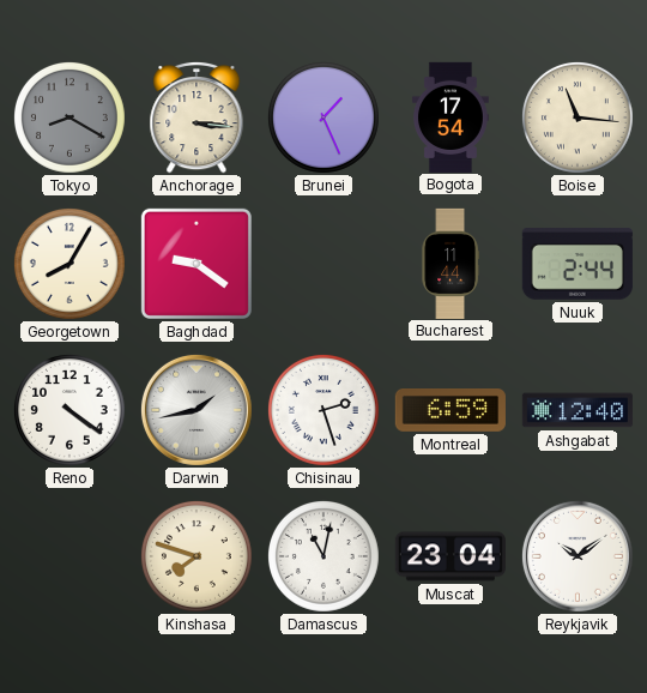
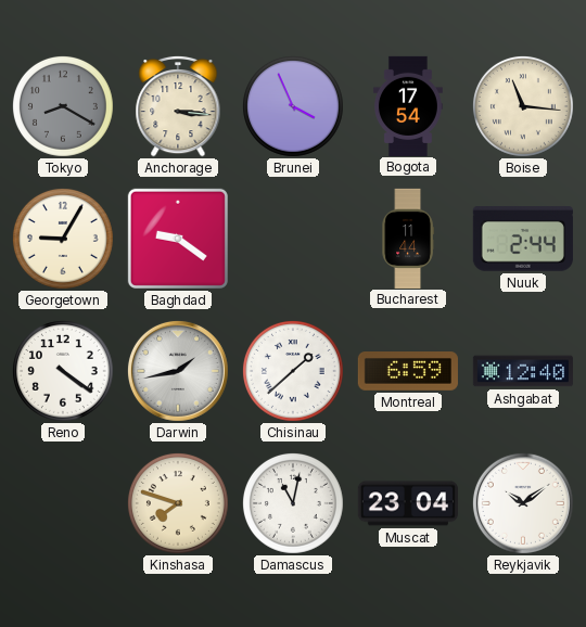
Brunei: 1:26 -> 3:56 (293, 106)
Georgetown: 8:05 -> 9:05 (63, 239)
Chisinau: 2:27 -> 1:38 (293, 371)
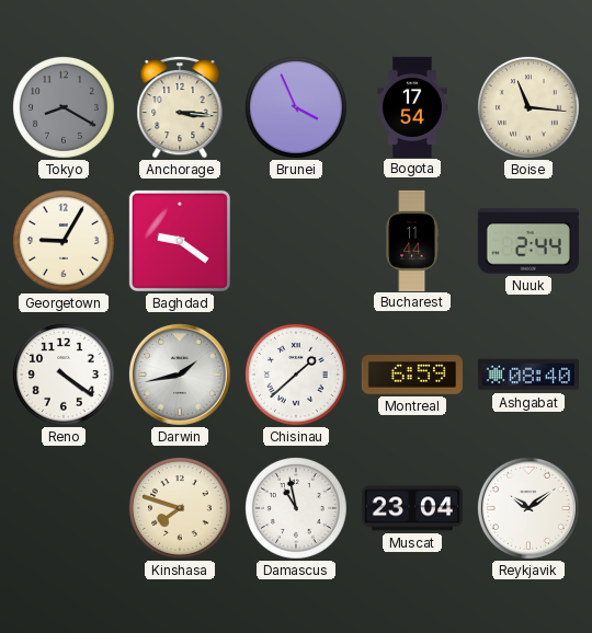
Ashgabat: 12:40 -> 08:40 (528, 375)
Damascus: 11:02 -> 10:58 (296, 508)
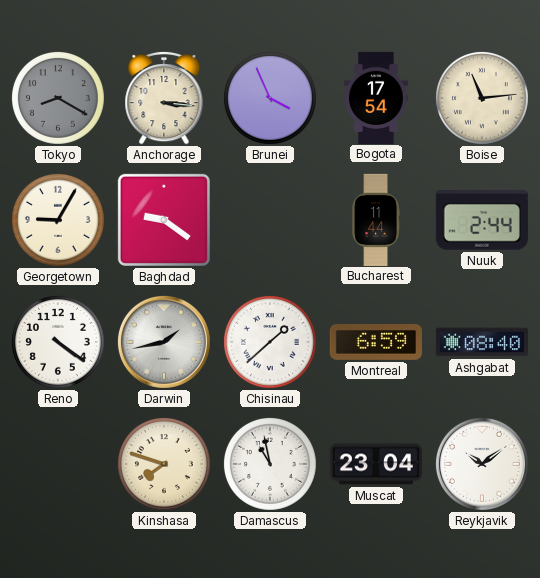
Boise: 11:16 -> 11:14 (482, 98)
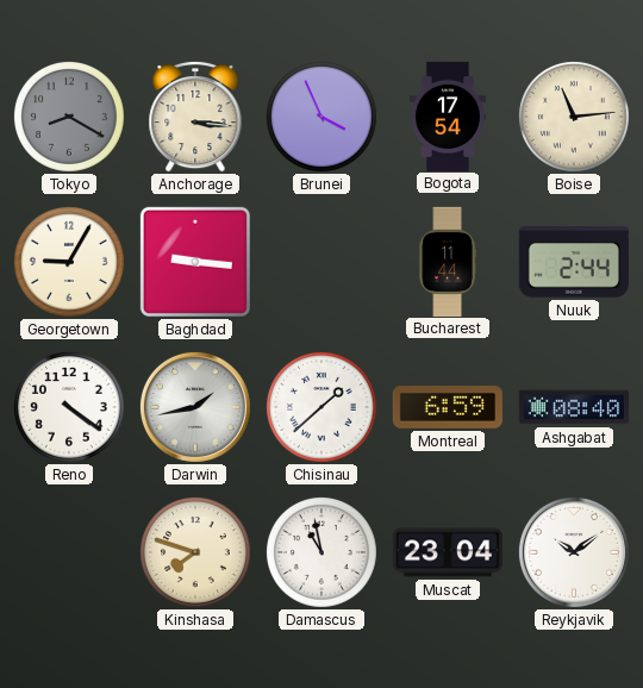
Baghdad: 9:21 -> 9:16 (195, 262)
